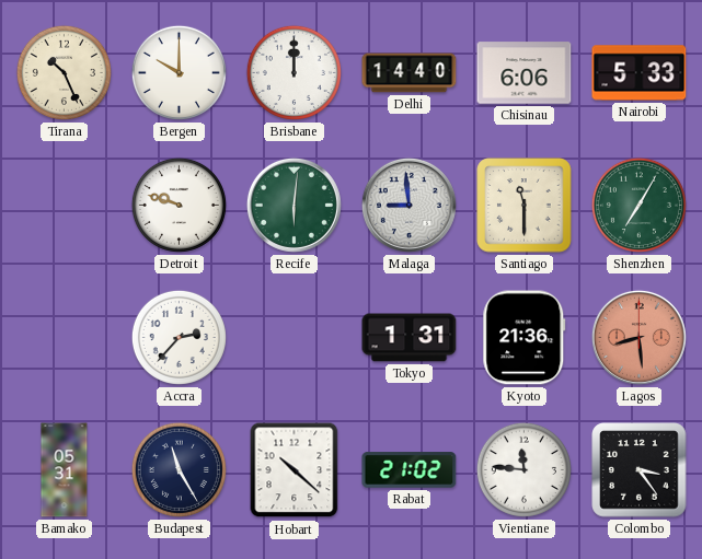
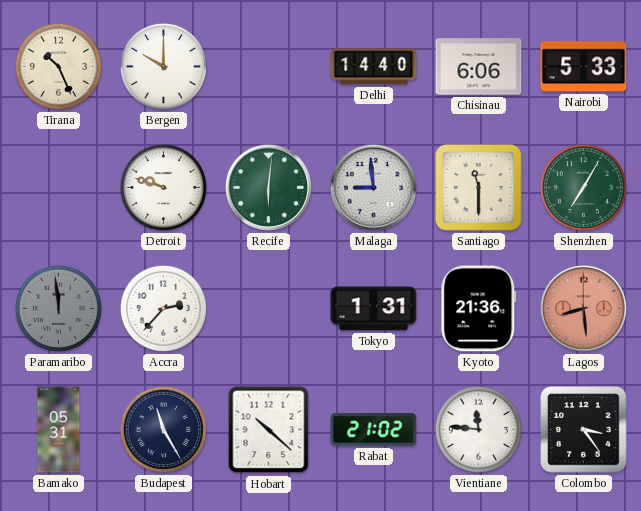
Brisbane: 12:00 -> none (294, 72)
Paramaribo: none -> 11:59 (58, 308)
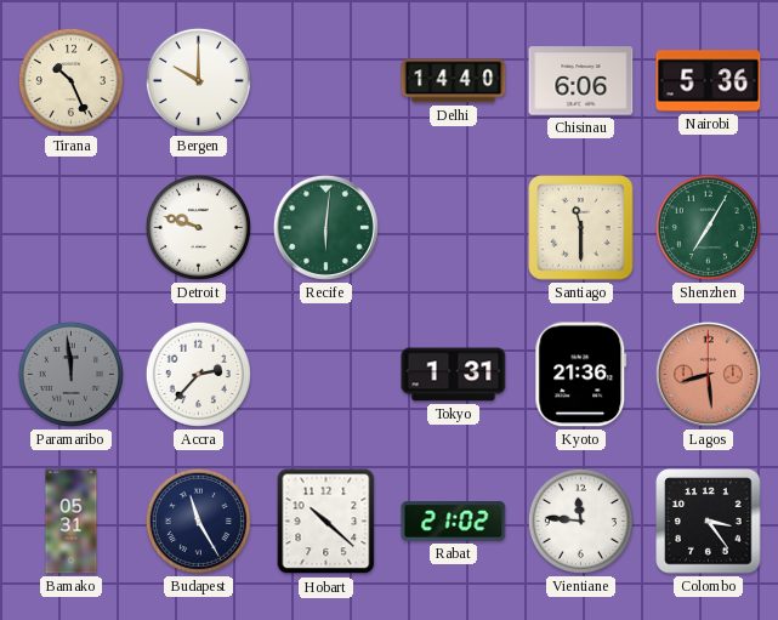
Nairobi: 5:33 -> 5:36 (709, 81)
Malaga: 8:59 -> none (373, 187)
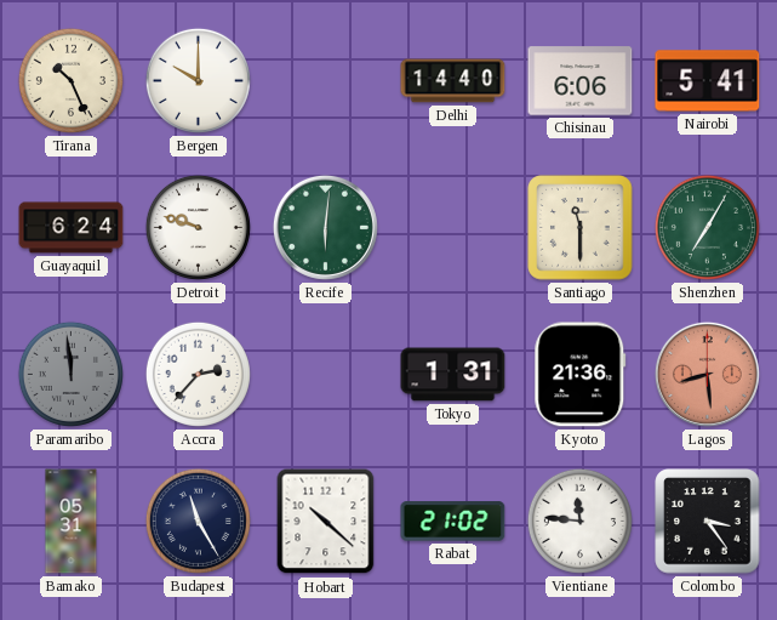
Nairobi: 5:36 -> 5:41 (708, 81)
Guayaquil: none -> 6:24 (72, 228)
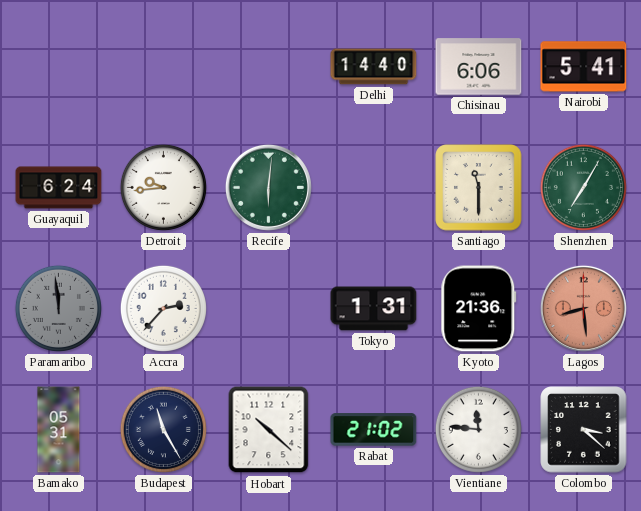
Tirana: 10:26 -> none (70, 80)
Bergen: 10:00 -> none (198, 80)
Detroit: 9:48 -> 9:44 (163, 187)
Colombo: 3:24 -> 3:22 (584, 430)
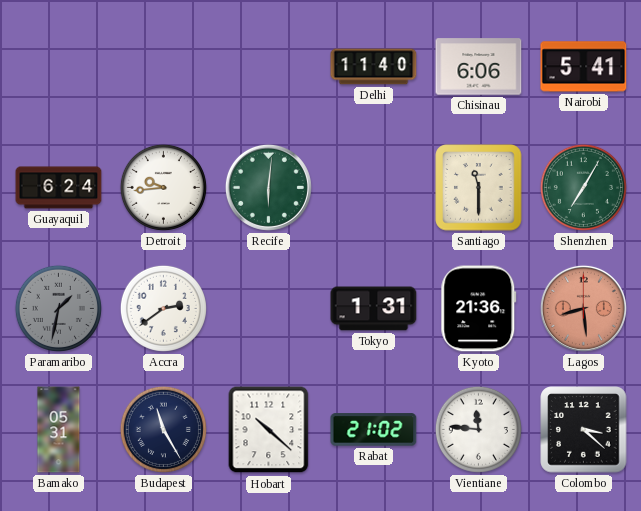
Delhi: 14:40 -> 11:40 (374, 67)
Paramaribo: 11:59 -> 1:32 (58, 308)
Accra: 2:37 -> 2:39 (163, 308)
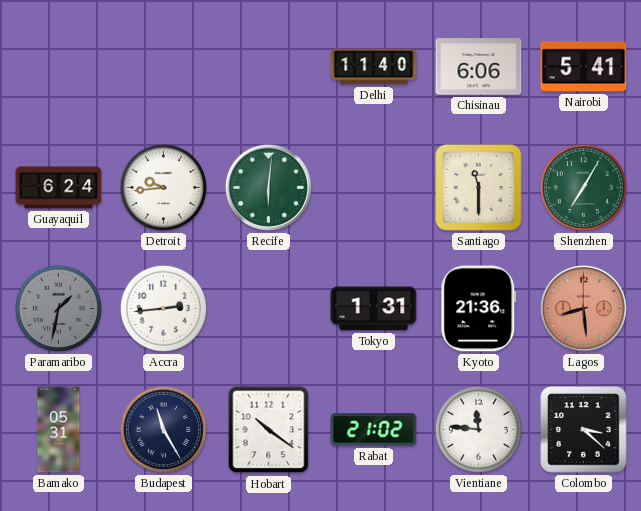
Accra: 2:39 -> 2:44 (163, 308)
Hobart: 10:22 -> 10:21 (269, 430)
